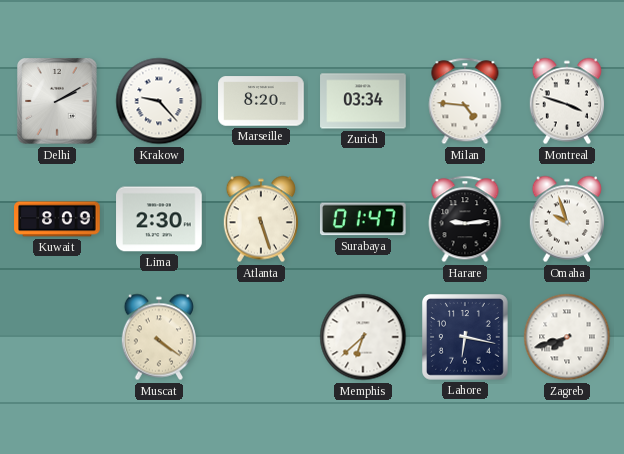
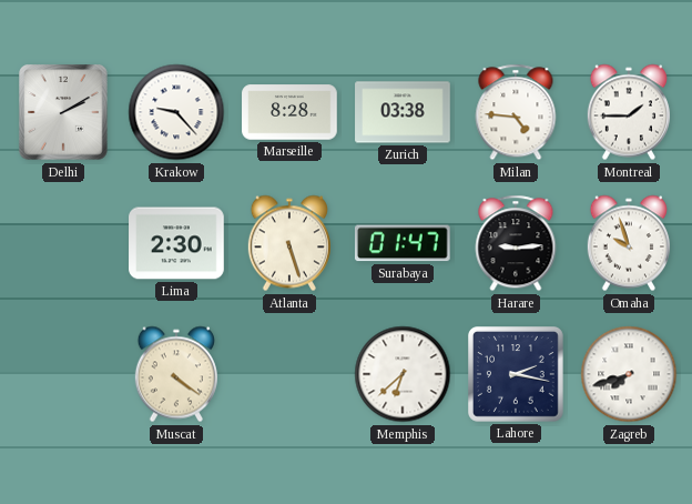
Marseille: 8:20 -> 8:28 (289, 112)
Zurich: 03:34 -> 03:38 (403, 112)
Montreal: 3:48 -> 1:45 (629, 112)
Kuwait: 8:09 -> none (57, 219)
Lahore: 6:17 -> 2:17 (517, 375)
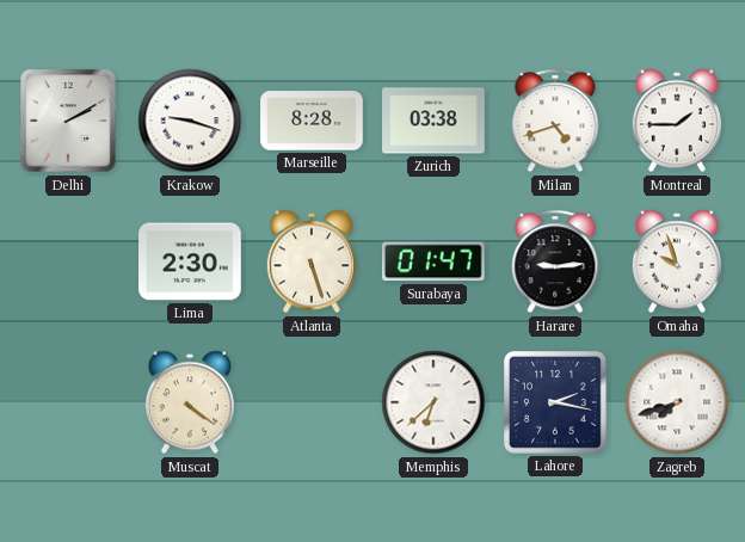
Krakow: 9:23 -> 9:18 (190, 121)
Milan: 4:46 -> 4:42 (555, 121)
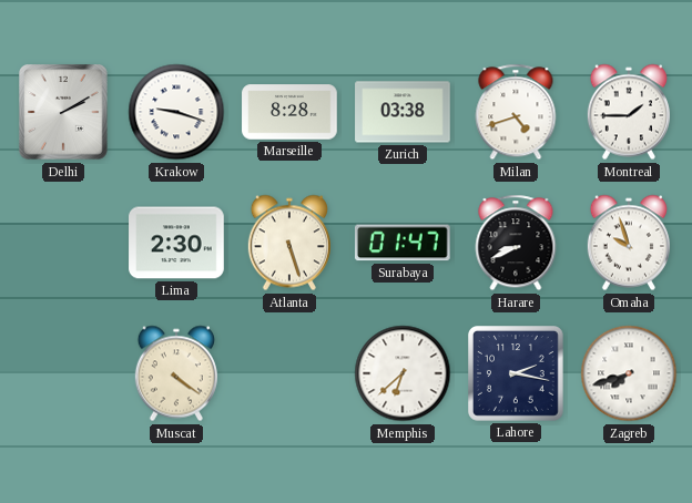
Harare: 9:14 -> 8:41 (516, 243)
